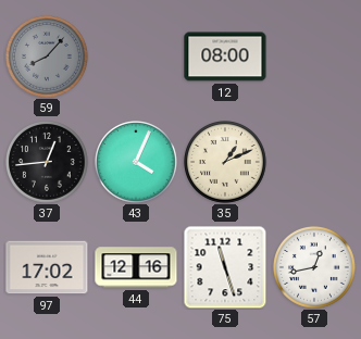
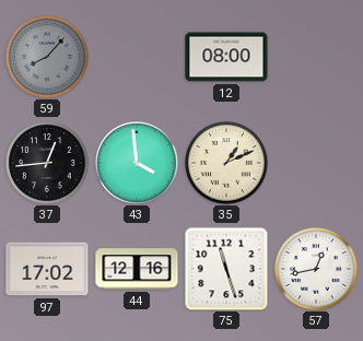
43: 4:04 -> 3:59 (138, 164)
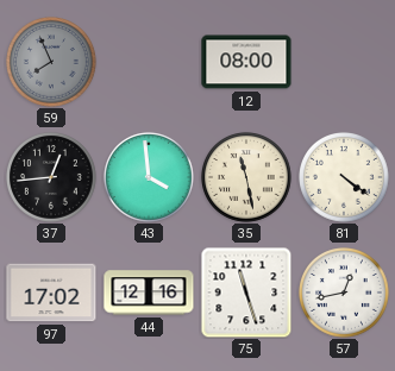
59: 8:07 -> 7:56 (52, 63)
35: 1:11 -> 11:28 (247, 178)
81: none -> 4:21 (345, 178)
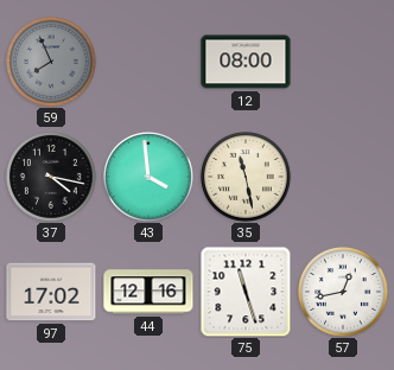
37: 12:44 -> 4:17 (52, 178)
81: 4:21 -> none (345, 178)
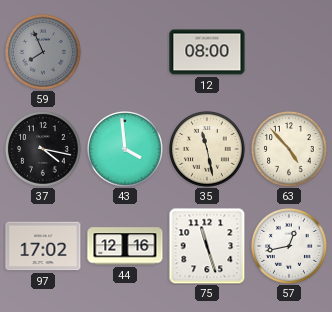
63: none -> 4:53 (290, 150)
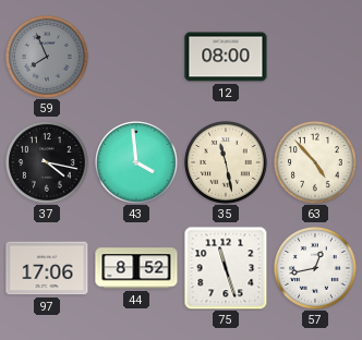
97: 17:02 -> 17:06 (47, 268)
44: 12:16 -> 8:52 (136, 268)
